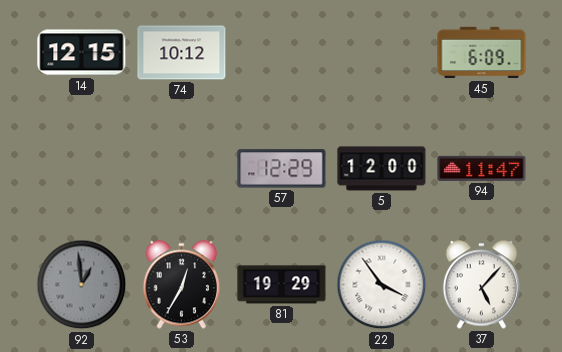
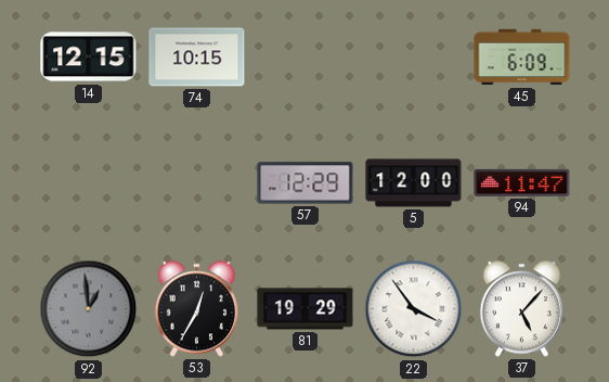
74: 10:12 -> 10:15 (197, 58)
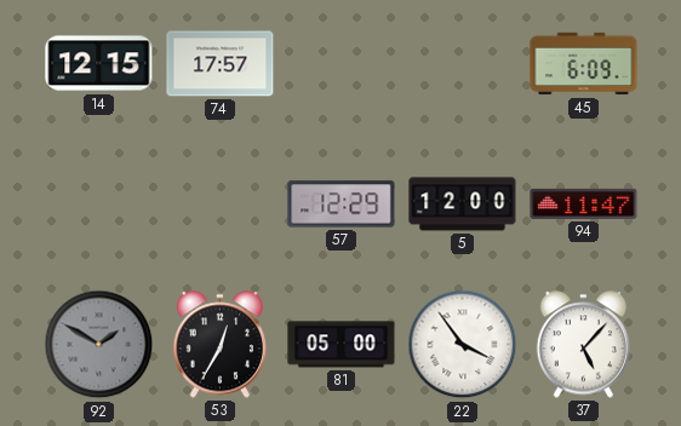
74: 10:15 -> 17:57 (221, 64)
92: 12:59 -> 1:50 (99, 345)
81: 19:29 -> 05:00 (342, 345)
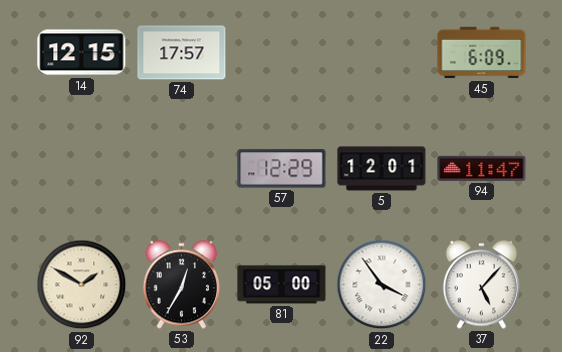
5: 12:00 -> 12:01 (382, 169)
92 dial: grey -> cream (82, 285)
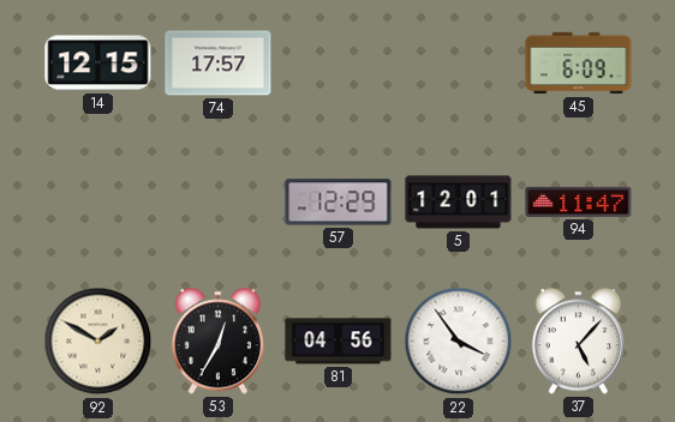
81: 05:00 -> 04:56 (339, 342)
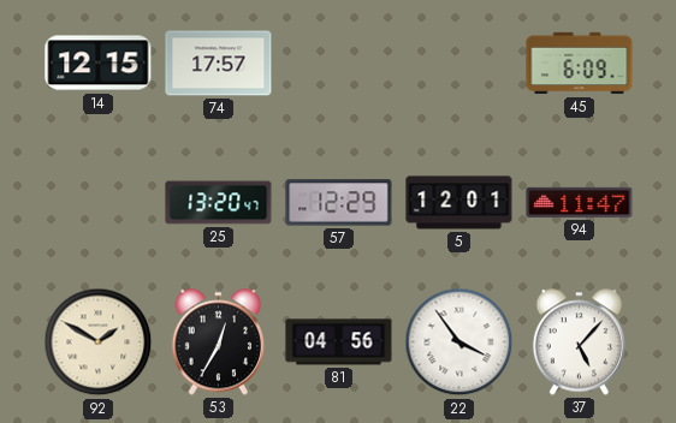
25: none -> 13:20 (219, 203)
